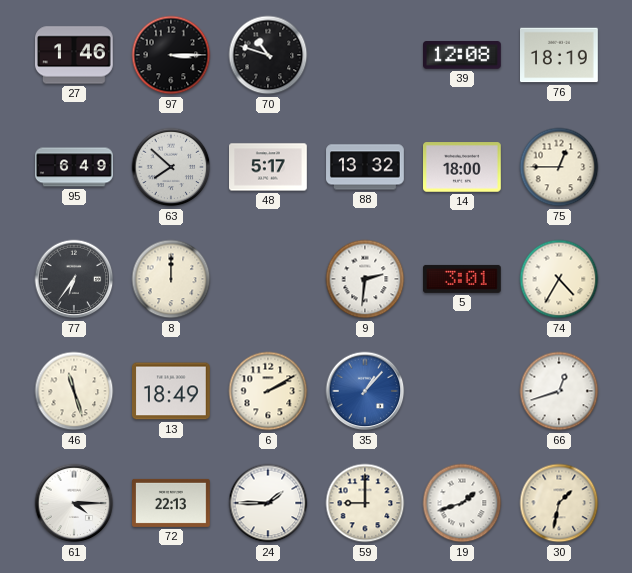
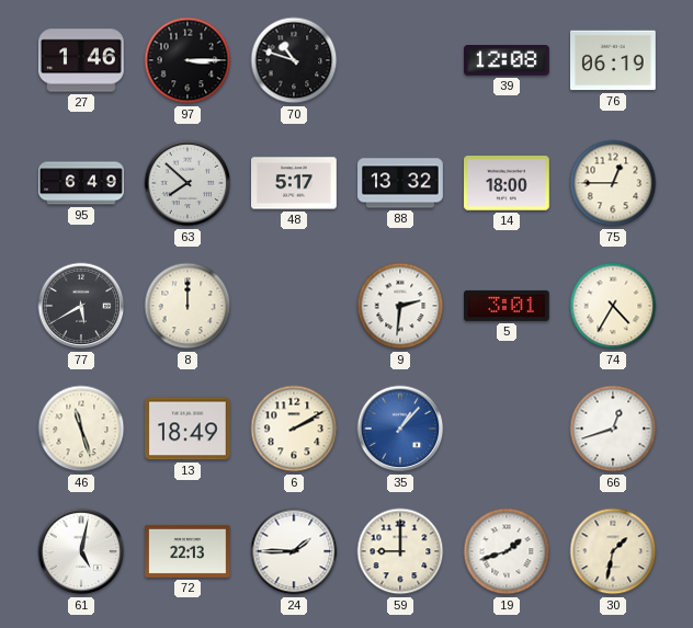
76: 18:19 -> 06:19 (614, 60)
77: 6:36 -> 5:40 (81, 306)
61: 4:15 -> 5:02 (81, 551)
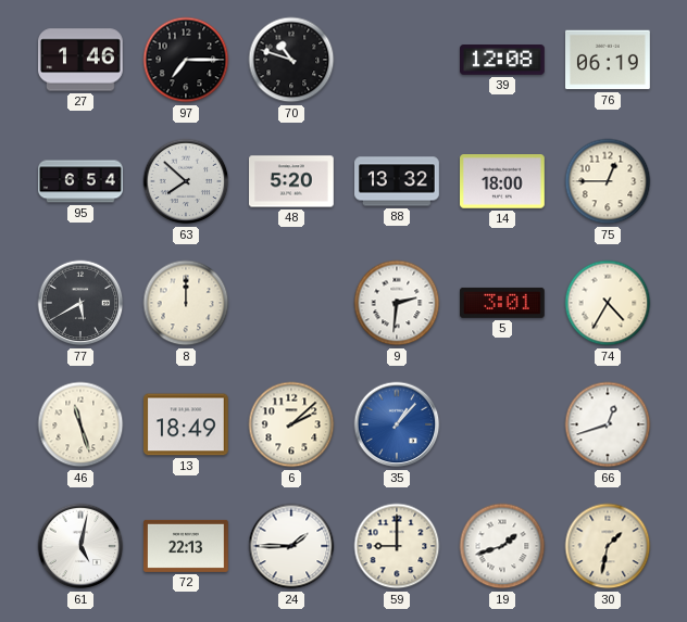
97: 3:15 -> 7:15 (186, 60)
95: 6:49 -> 6:54 (82, 181)
48: 5:17 -> 5:20 (292, 181)
6: 2:10 -> 2:08 (291, 424)
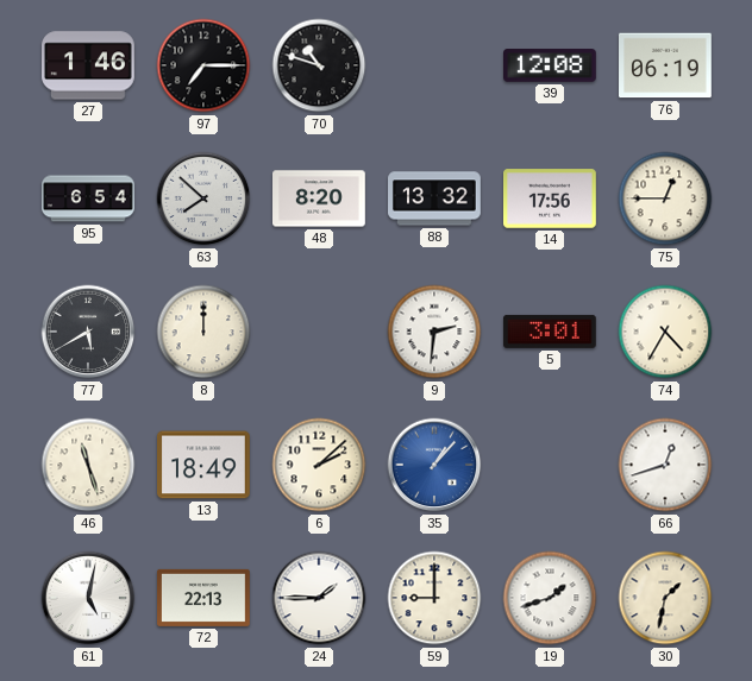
48: 5:20 -> 8:20 (320, 198)
14: 18:00 -> 17:56 (551, 198)
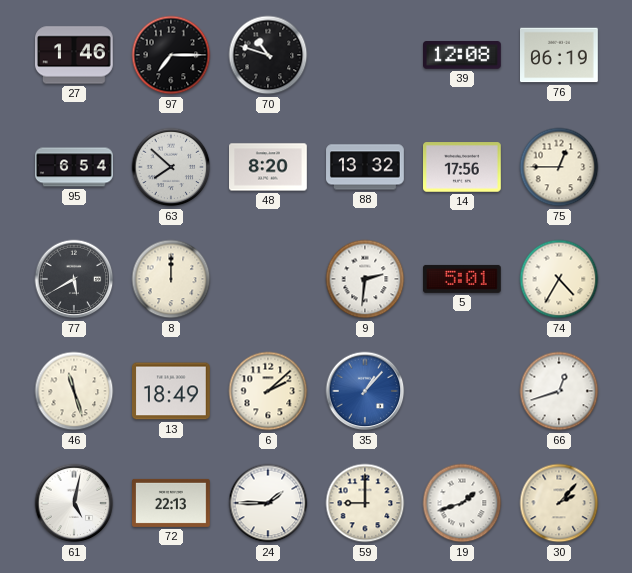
5: 3:01 -> 5:01 (463, 279)
30: 1:32 -> 2:07 (559, 503)
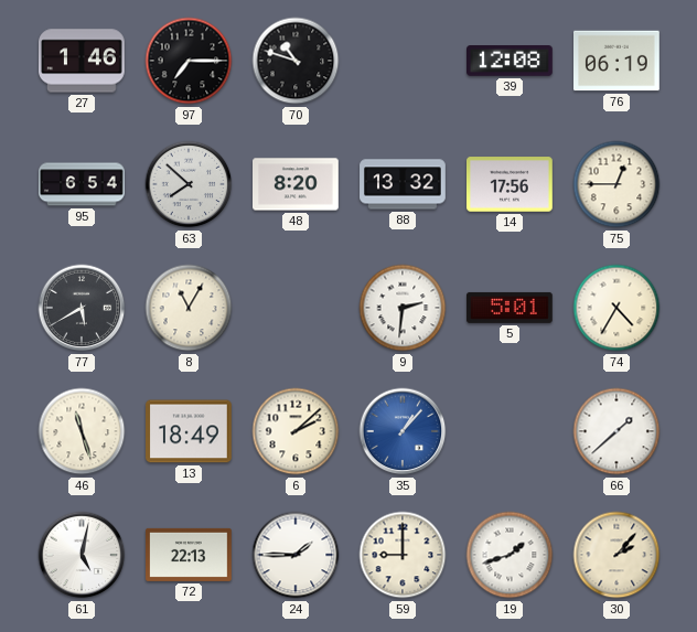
8: 12:00 -> 11:05 (189, 308)
66: 12:42 -> 1:38 (616, 431)
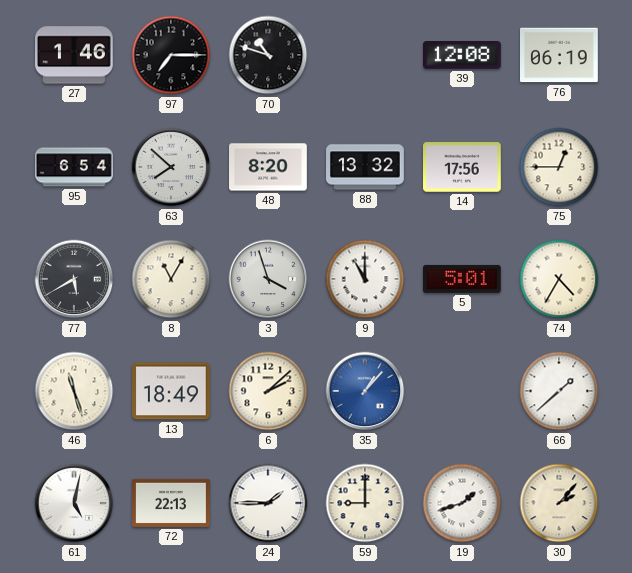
3: none -> 3:57 (268, 279)
9: 2:31 -> 11:00 (365, 279)
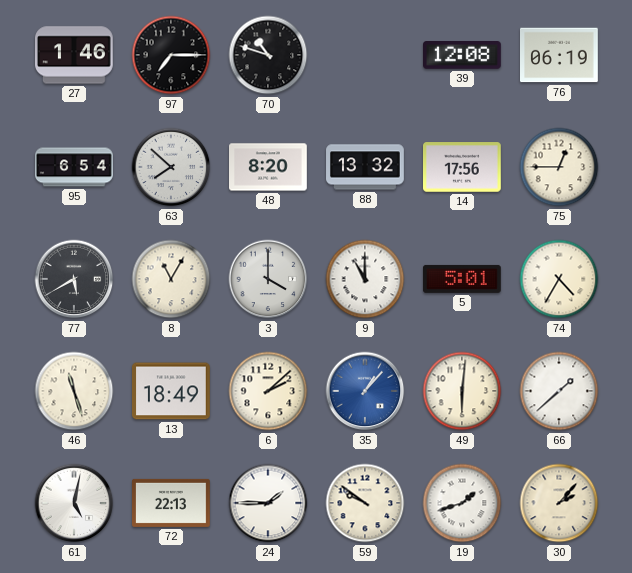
3: 3:57 -> 4:00 (268, 279)
49: none -> 6:01 (462, 391)
59: 9:00 -> 9:51 (365, 503)
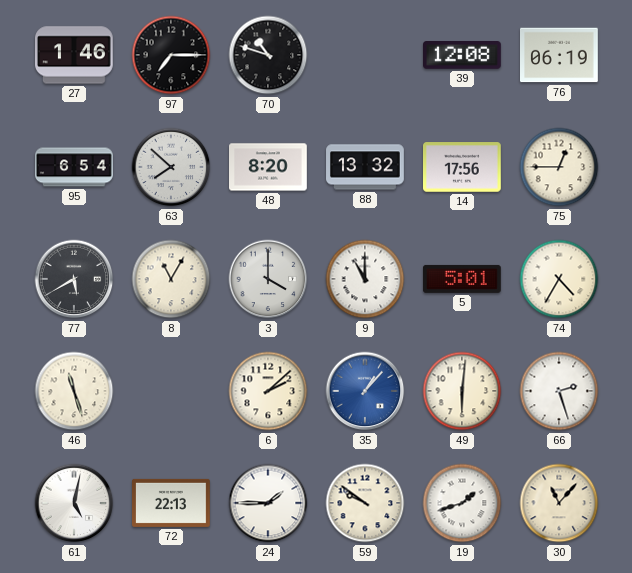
13: 18:49 -> none (172, 391)
66: 1:38 -> 2:27 (559, 391)
30: 2:07 -> 11:07 (559, 503)
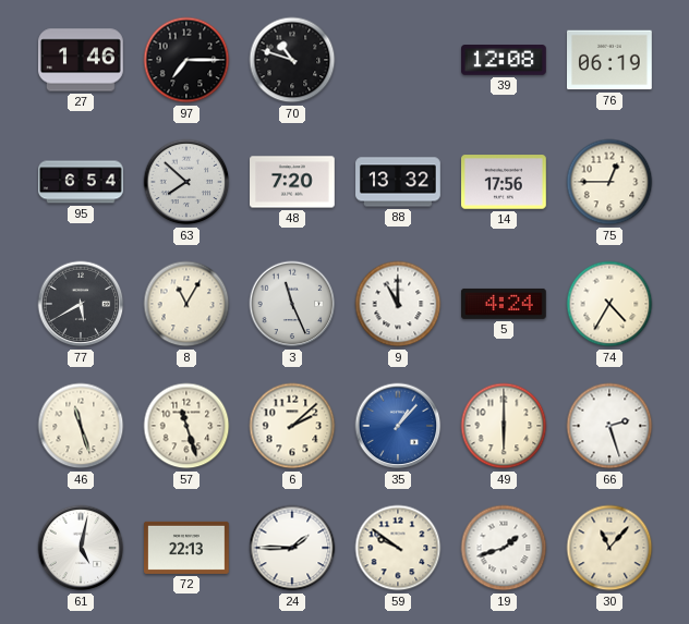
48: 8:20 -> 7:20 (293, 182)
3: 4:00 -> 11:26 (292, 304)
5: 5:01 -> 4:24 (505, 304)
57: none -> 11:27 (186, 426)
49: 6:01 -> 6:00 (504, 426)
